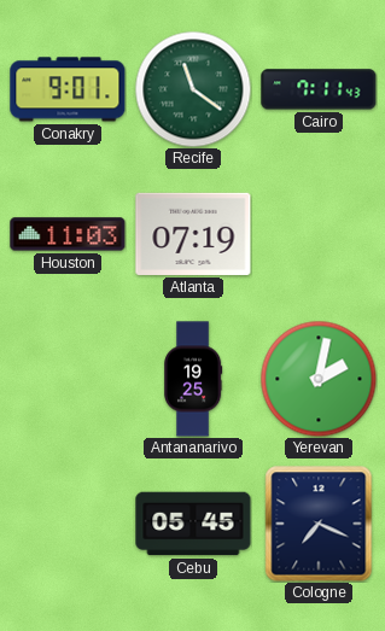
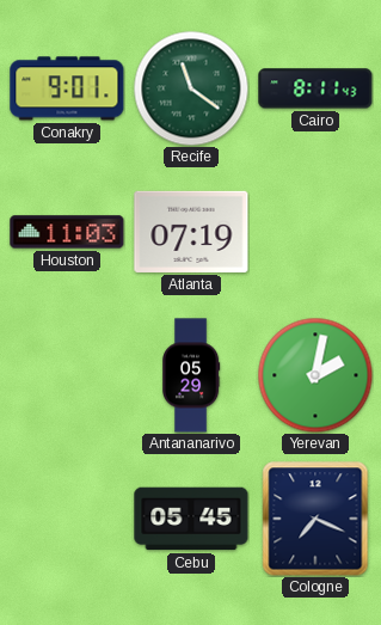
Cairo: 7:11 -> 8:11 (315, 88)
Antananarivo: 19:25 -> 05:29 (191, 375)
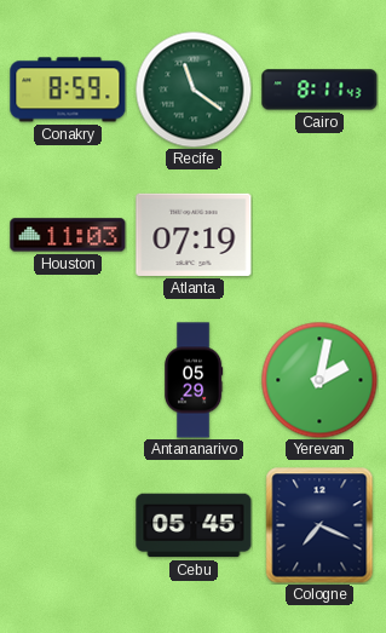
Conakry: 9:01 -> 8:59 (68, 90)
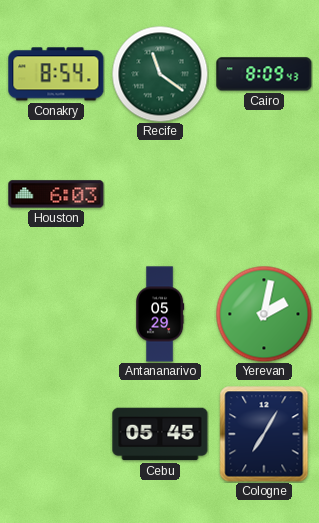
Conakry: 8:59 -> 8:54 (56, 74)
Cairo: 8:11 -> 8:09 (264, 74)
Houston: 11:03 -> 6:03 (56, 194)
Atlanta: 07:19 -> none (194, 235)
Cologne: 7:19 -> 7:05 (264, 434)
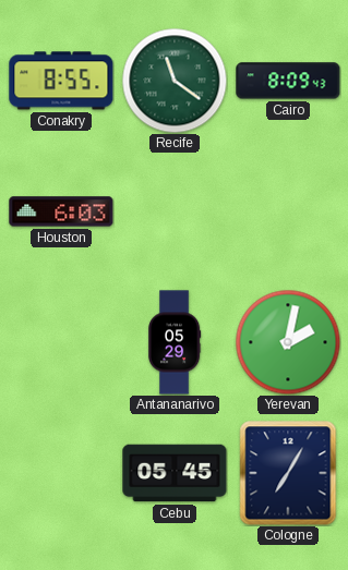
Conakry: 8:54 -> 8:55 (61, 81)
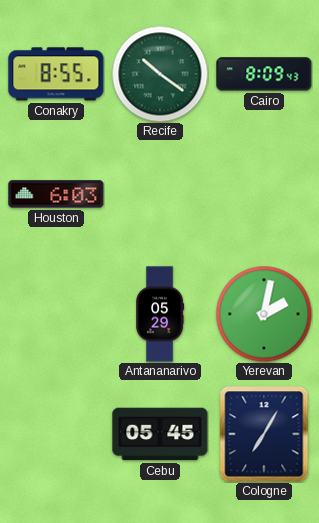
Recife: 11:21 -> 10:21 (160, 74)
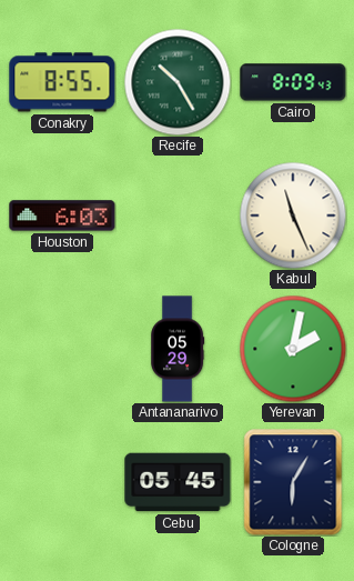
Recife: 10:21 -> 10:25 (178, 82)
Kabul: none -> 11:26 (293, 216)
Cologne: 7:05 -> 6:05 (293, 482)
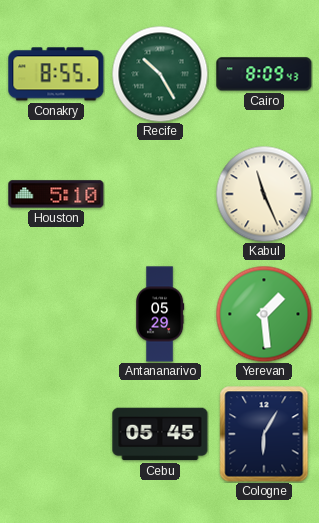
Houston: 6:03 -> 5:10 (56, 194)
Yerevan: 2:02 -> 1:29 (264, 314)
